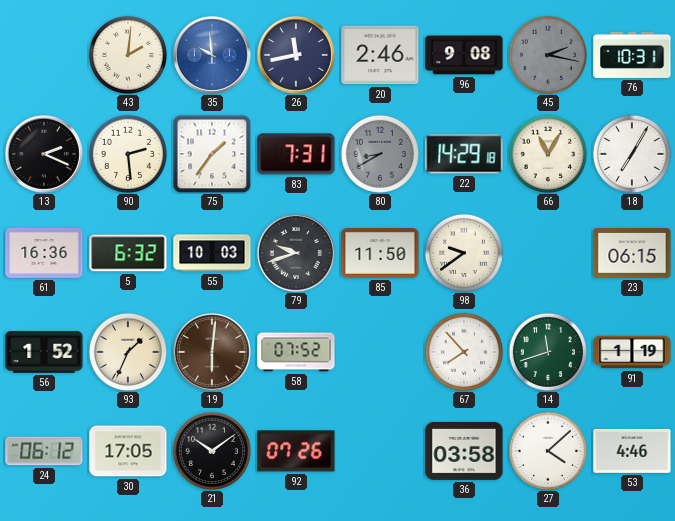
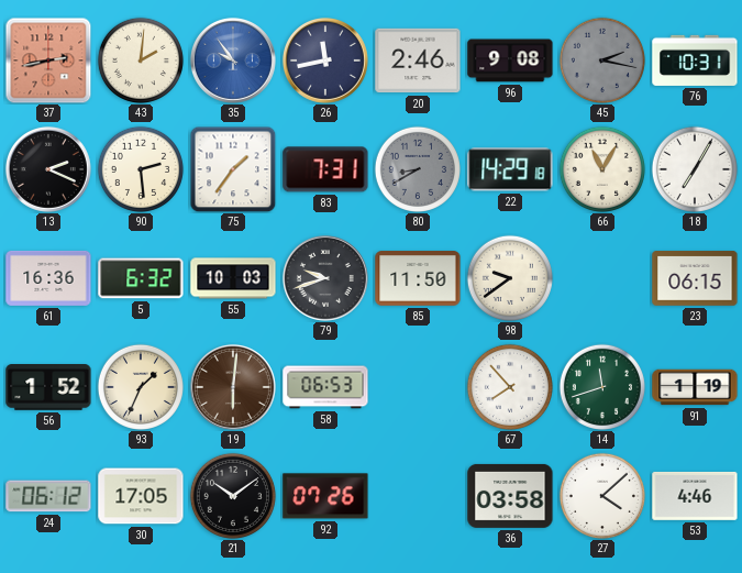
37: none -> 2:43 (48, 60)
35: 9:59 -> 9:54 (233, 60)
58: 07:52 -> 06:53 (325, 387)
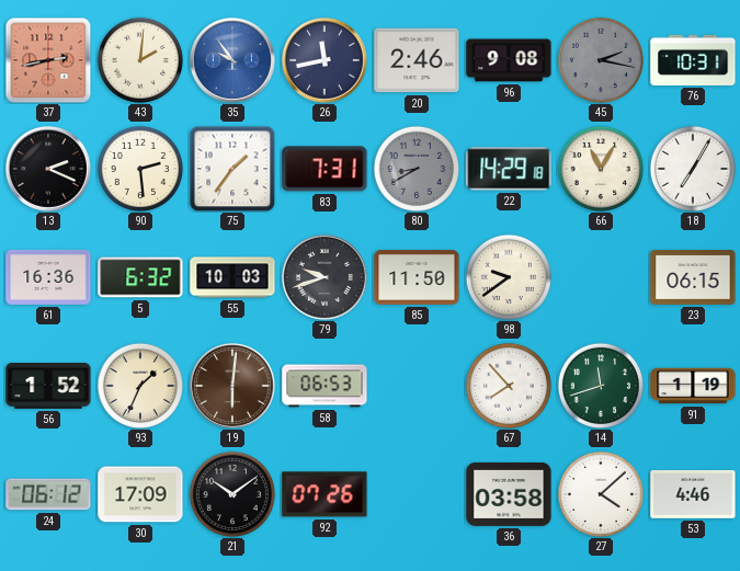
30: 17:05 -> 17:09 (140, 494)
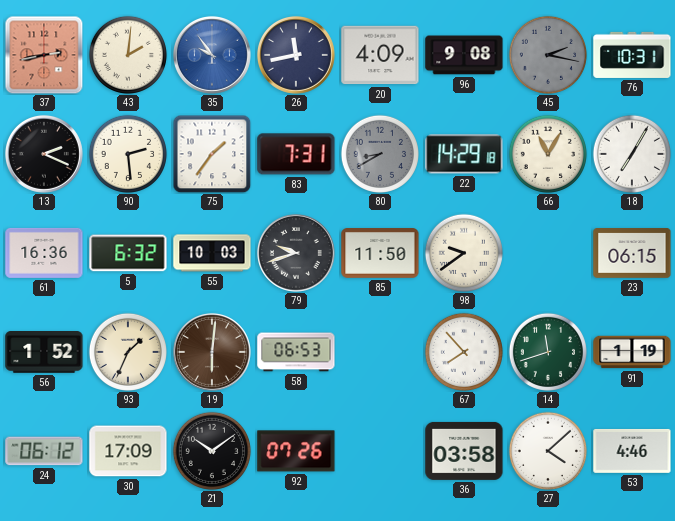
20: 2:46 -> 4:09 (380, 55)
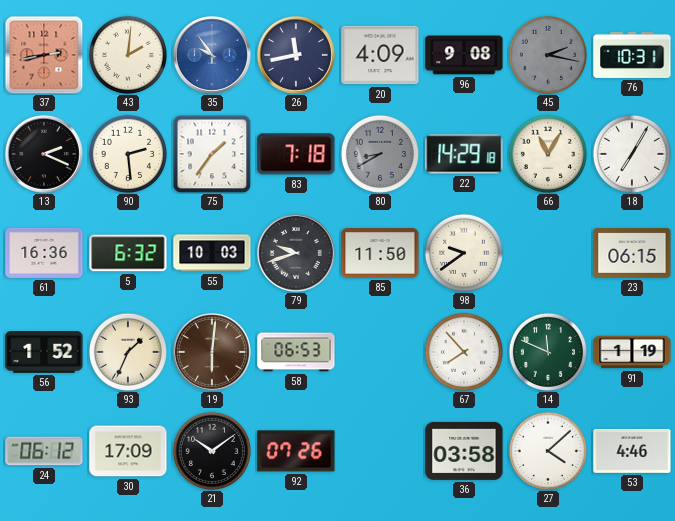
83: 7:31 -> 7:18 (296, 154)
14: 11:42 -> 11:49 (548, 352)
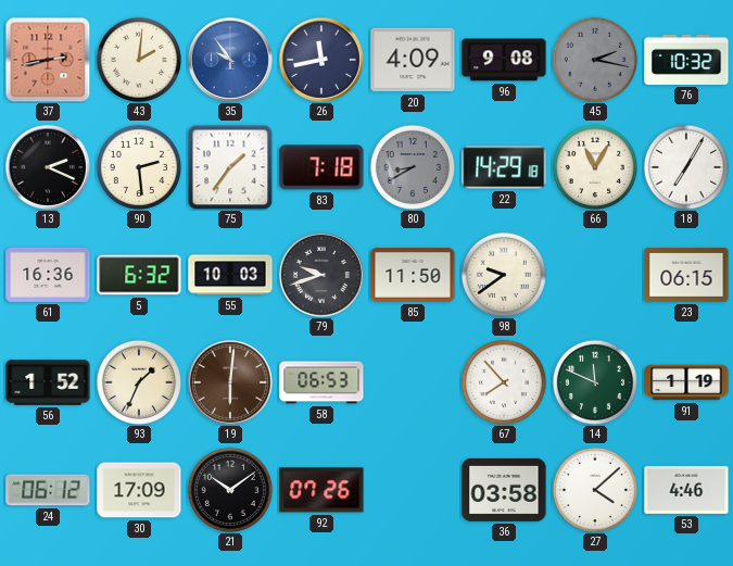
76: 10:31 -> 10:32 (686, 60)
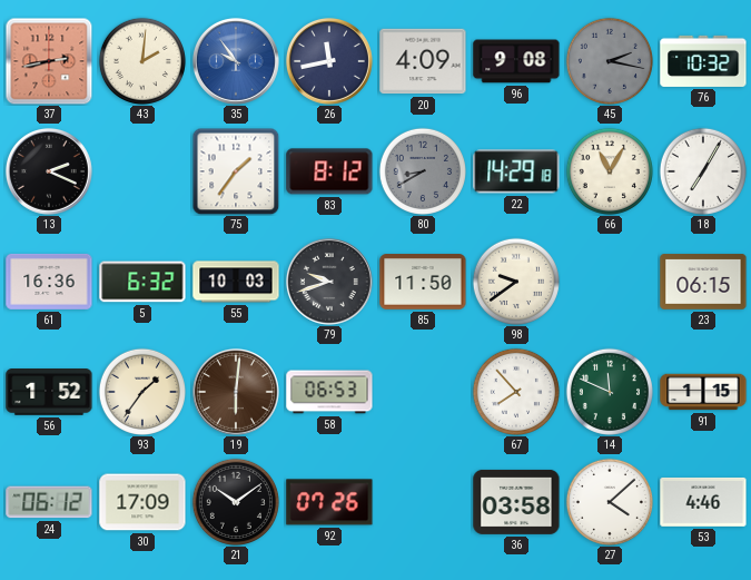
90: 2:29 -> none (139, 167)
83: 7:18 -> 8:12 (329, 171)
93: 1:34 -> 1:36 (142, 392)
91: 1:19 -> 1:15 (703, 392)
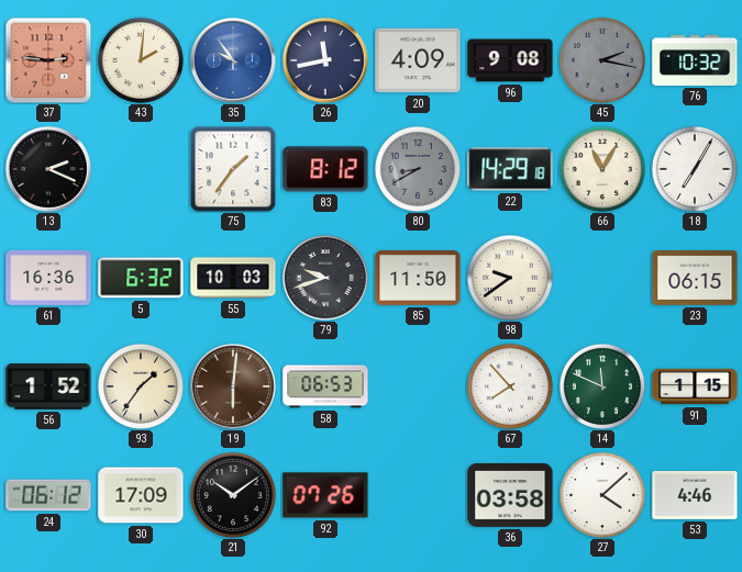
37: 2:43 -> 2:46 (48, 60)
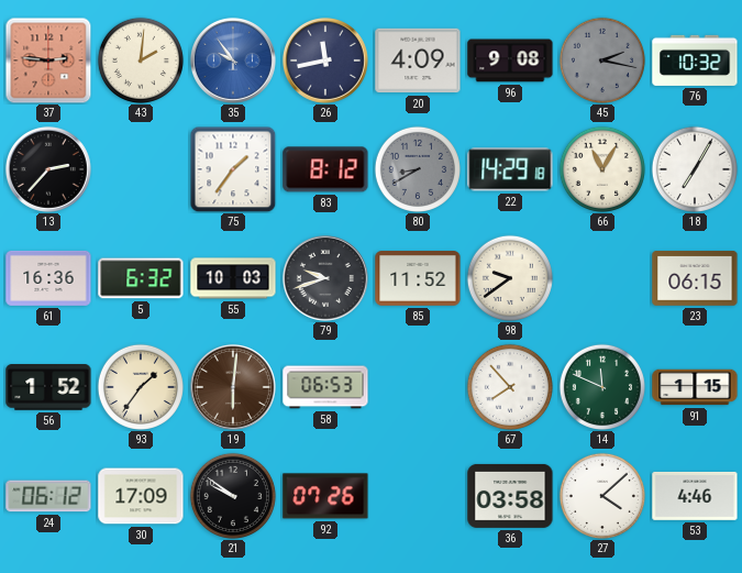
13: 2:19 -> 2:37 (48, 169)
85: 11:50 -> 11:52 (418, 278)
21: 10:09 -> 9:51 (233, 496)
